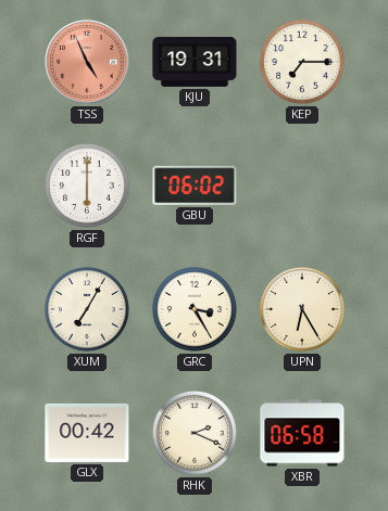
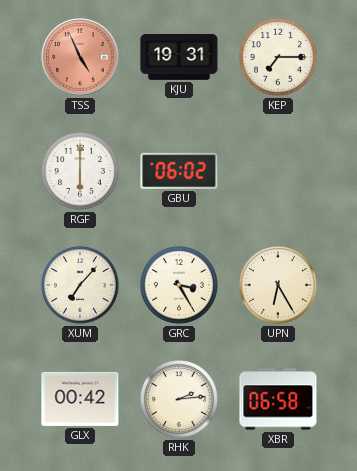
XUM: 7:05 -> 7:07 (80, 285)
RHK: 2:19 -> 2:14 (179, 399)
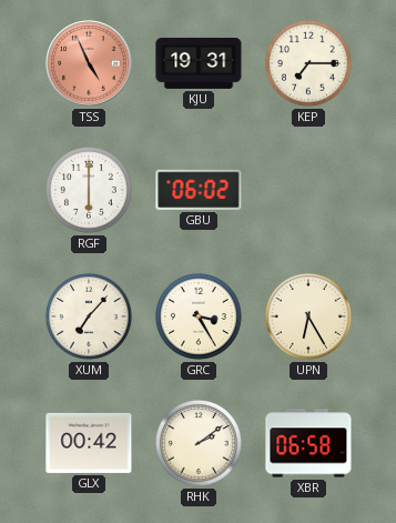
RHK: 2:14 -> 2:09 (199, 443)
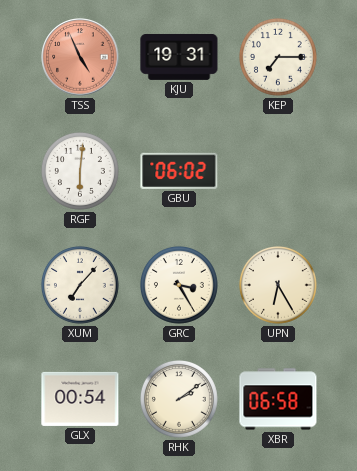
RGF: 6:00 -> 6:01 (80, 171)
GLX: 00:42 -> 00:54 (80, 399)
